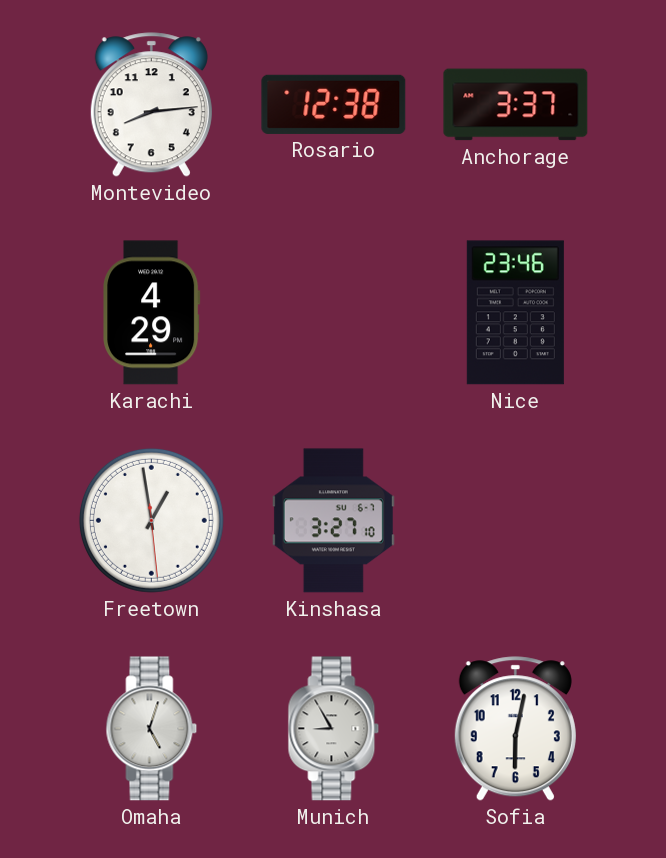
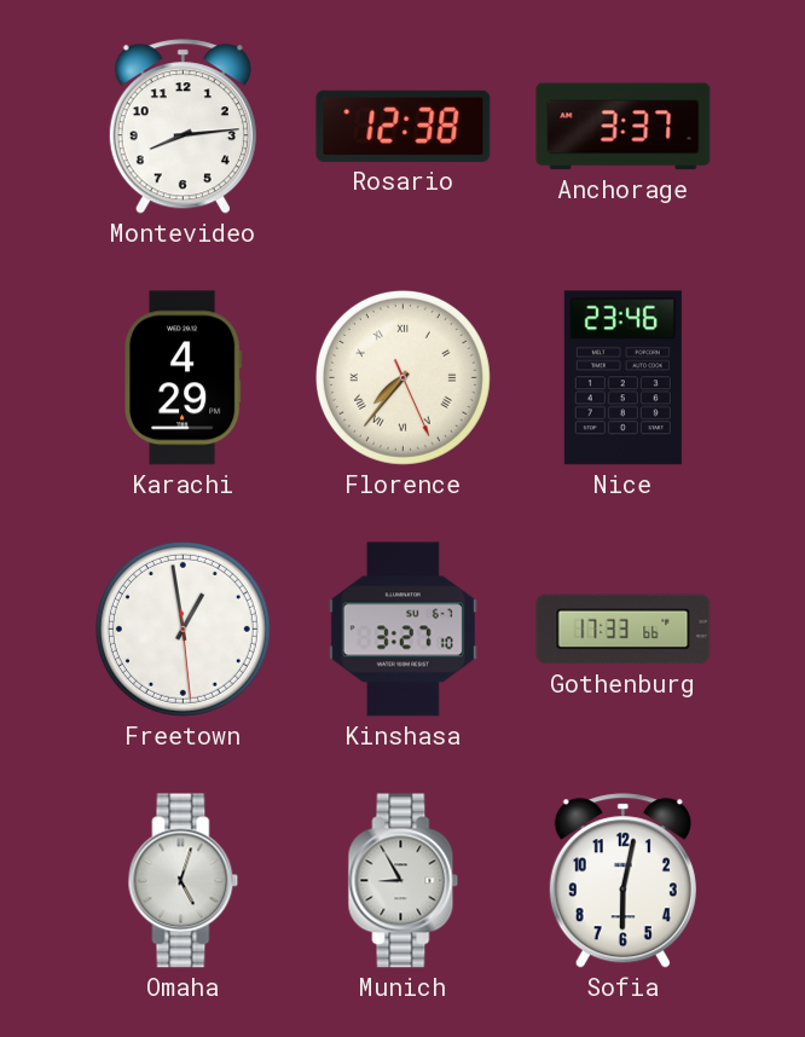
Florence: none -> 7:36 (402, 377)
Gothenburg: none -> 17:33 (624, 630)
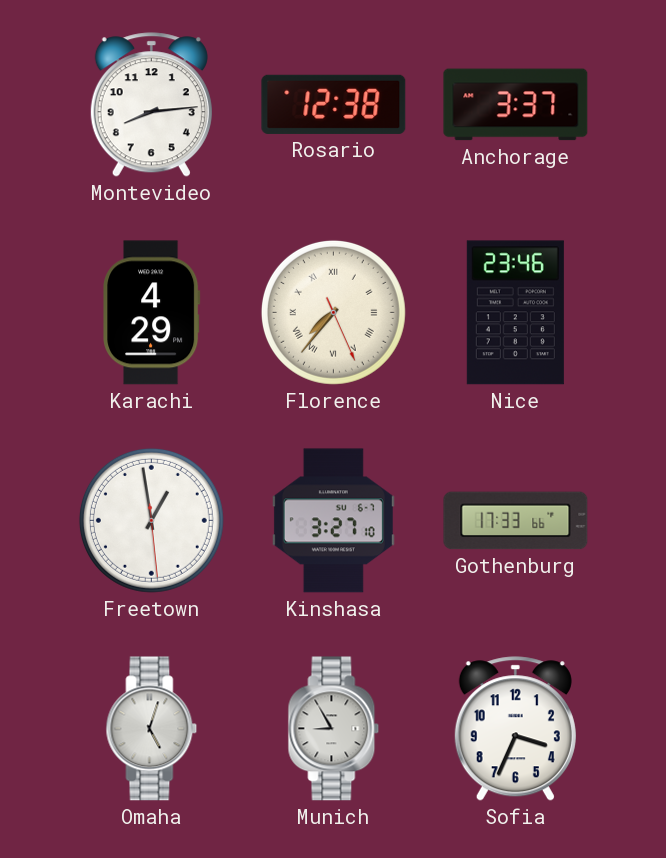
Sofia: 6:02 -> 3:34 (515, 729)
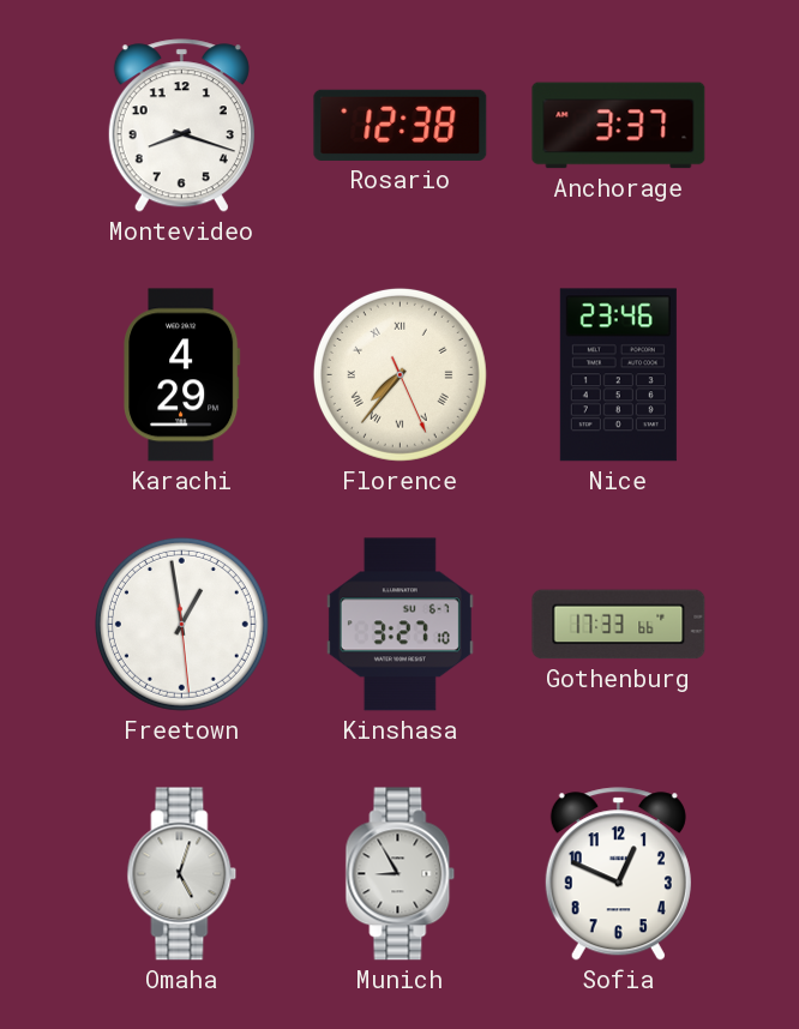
Montevideo: 8:14 -> 8:18 (181, 126)
Sofia: 3:34 -> 12:49 (618, 874)
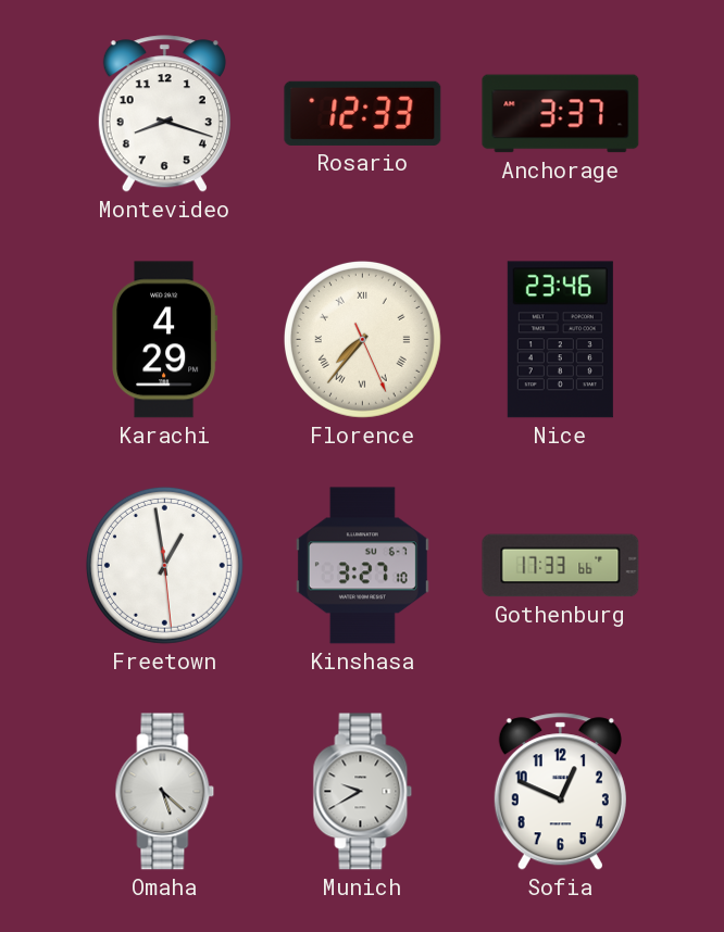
Rosario: 12:38 -> 12:33 (363, 113)
Omaha: 5:03 -> 5:22 (165, 792)
Munich: 8:55 -> 9:40 (363, 792)
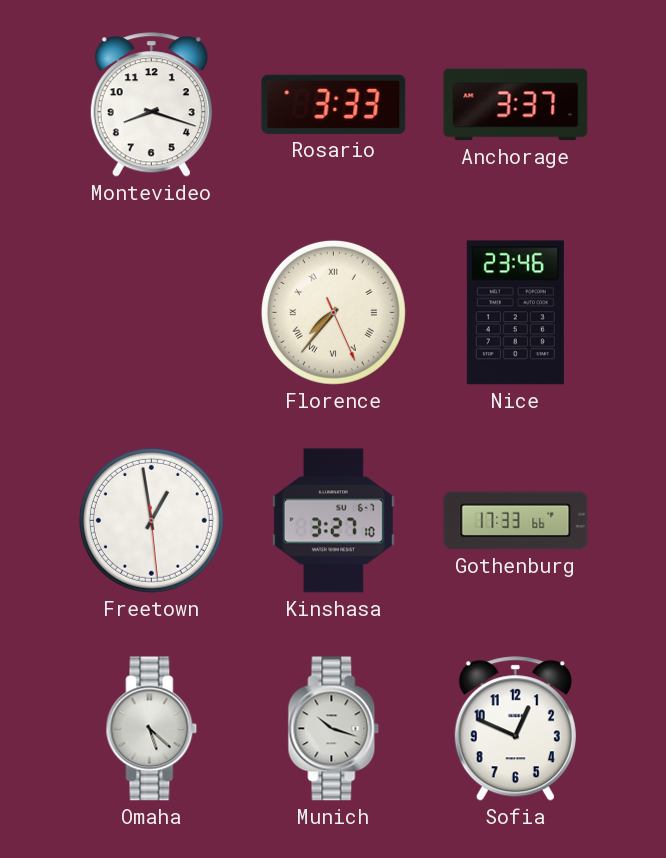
Rosario: 12:33 -> 3:33 (334, 104)
Karachi: 4:29 -> none (165, 340)
Munich: 9:40 -> 10:18 (334, 729)
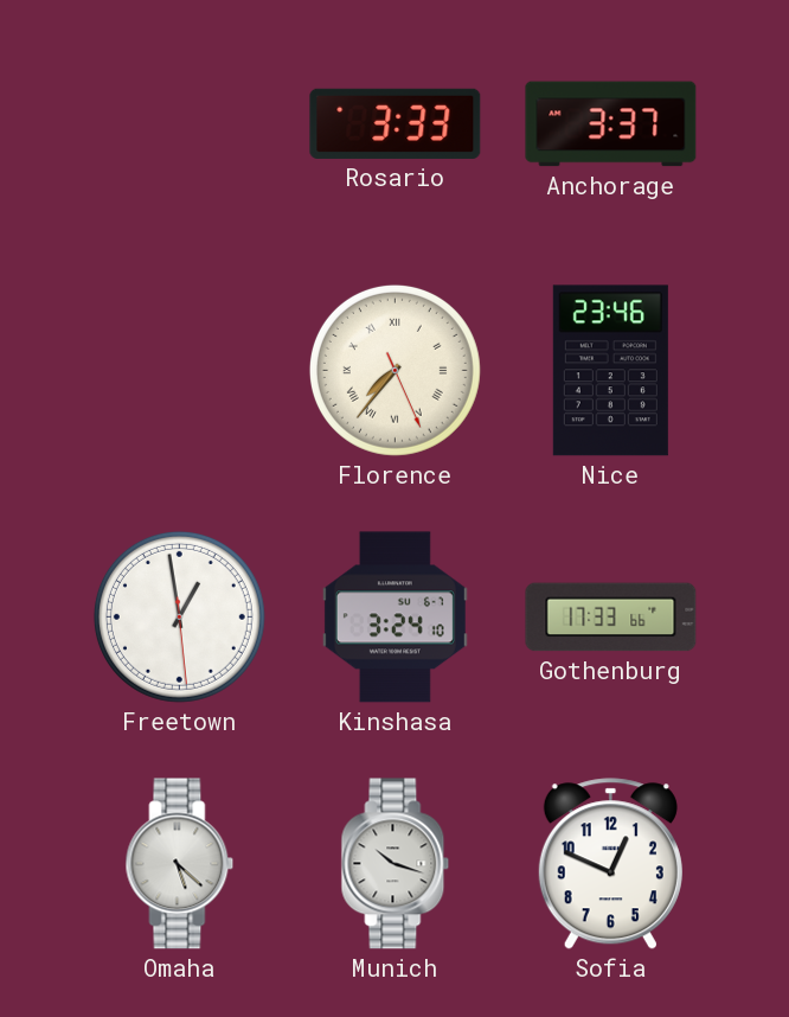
Montevideo: 8:18 -> none (151, 105)
Kinshasa: 3:27 -> 3:24 (394, 618)
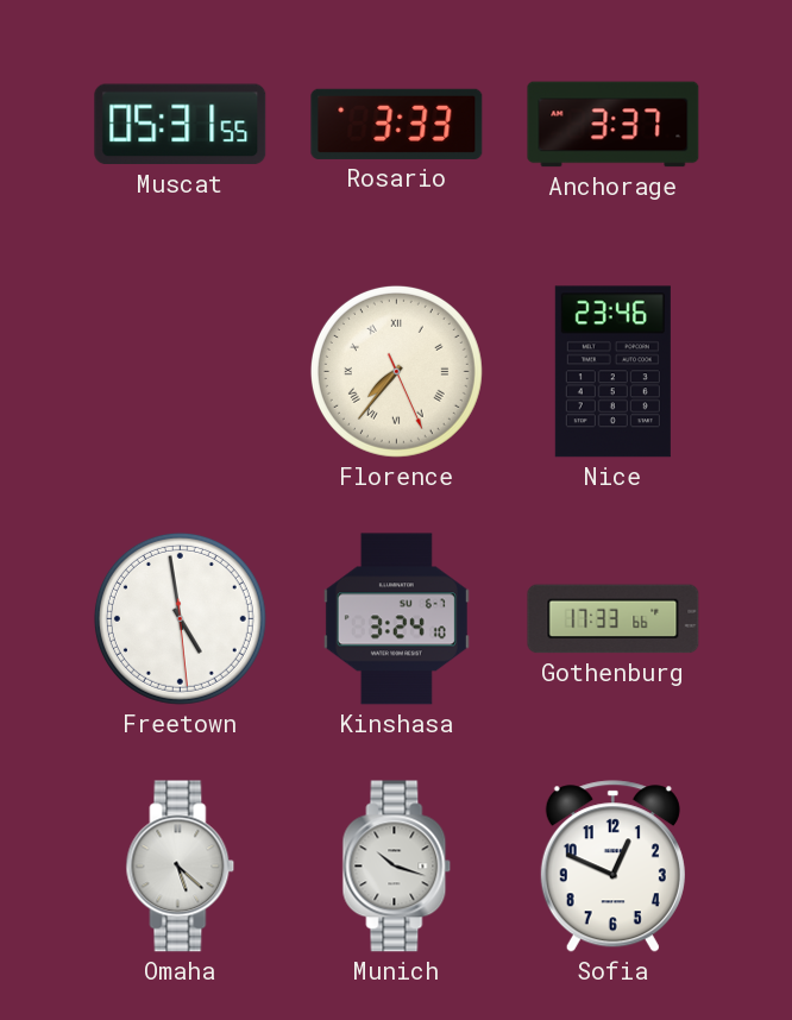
Muscat: none -> 05:31 (181, 125)
Freetown: 12:58 -> 4:58 (180, 618)
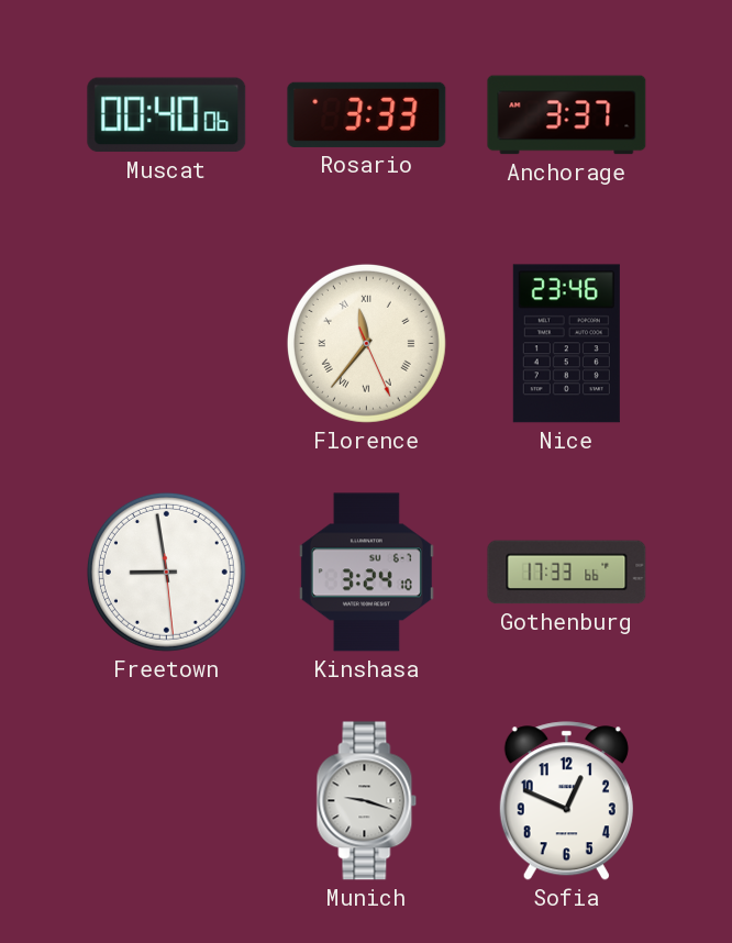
Muscat: 05:31 -> 00:40 (167, 115)
Florence: 7:36 -> 11:36 (366, 343)
Freetown: 4:58 -> 8:58 (166, 572)
Omaha: 5:22 -> none (181, 867)
Munich: 10:18 -> 9:18 (367, 801)
